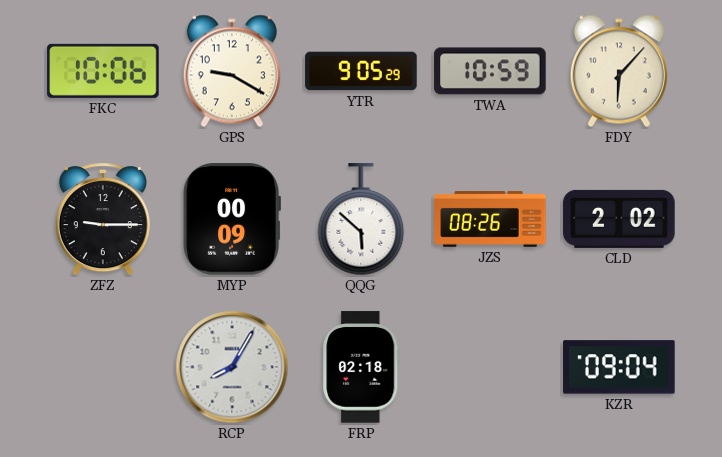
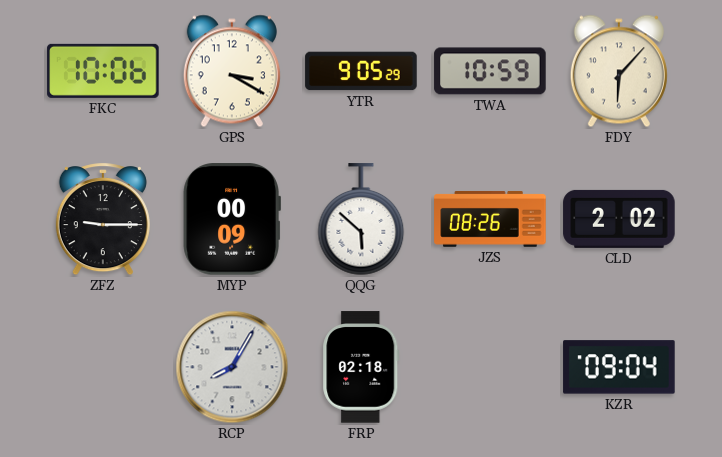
GPS: 9:20 -> 3:20 (232, 71)
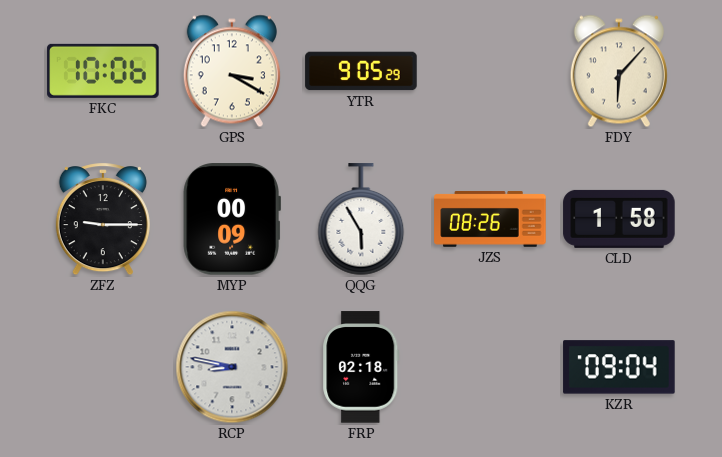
TWA: 10:59 -> none (490, 71)
QQG: 5:52 -> 5:55 (361, 220)
CLD: 2:02 -> 1:58 (619, 219)
RCP: 8:05 -> 8:47 (232, 367)
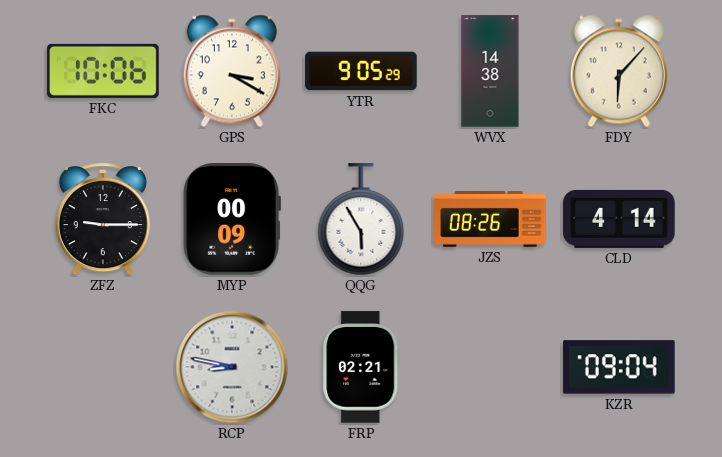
WVX: none -> 14:38 (490, 71)
CLD: 1:58 -> 4:14 (619, 219)
FRP: 02:18 -> 02:21 (361, 367)
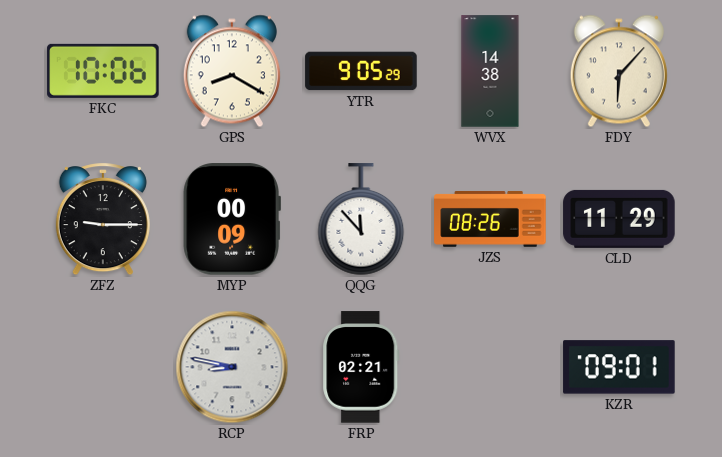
GPS: 3:20 -> 8:20 (232, 71)
QQG: 5:55 -> 11:53 (361, 220)
CLD: 4:14 -> 11:29 (619, 219)
KZR: 09:04 -> 09:01 (619, 367)
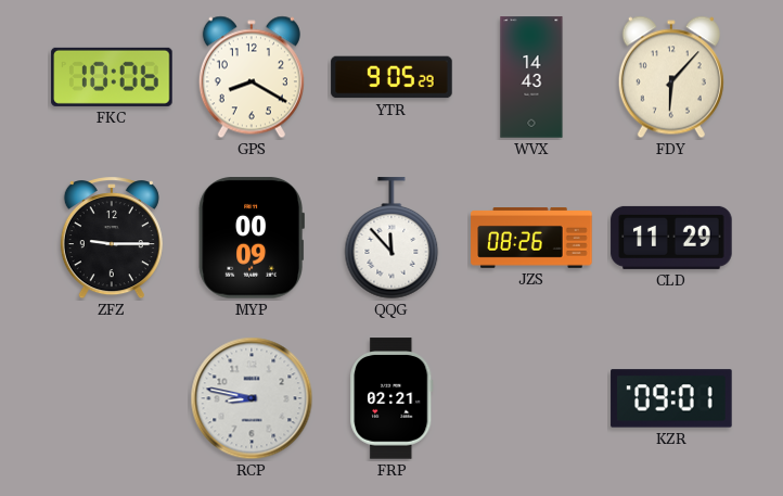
WVX: 14:38 -> 14:43 (531, 77)
